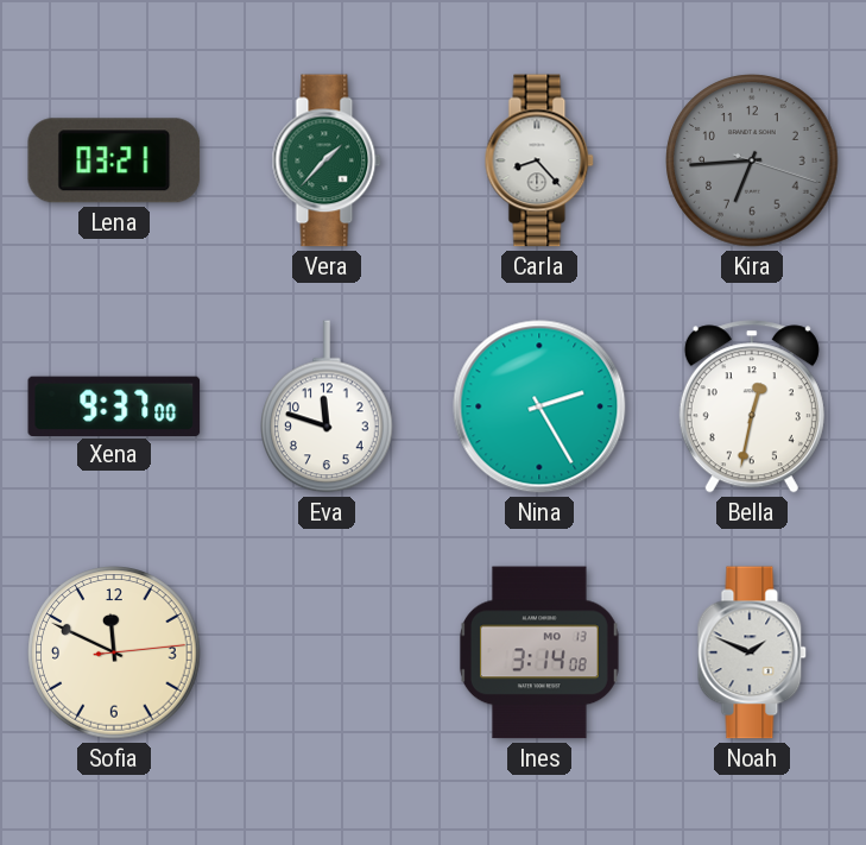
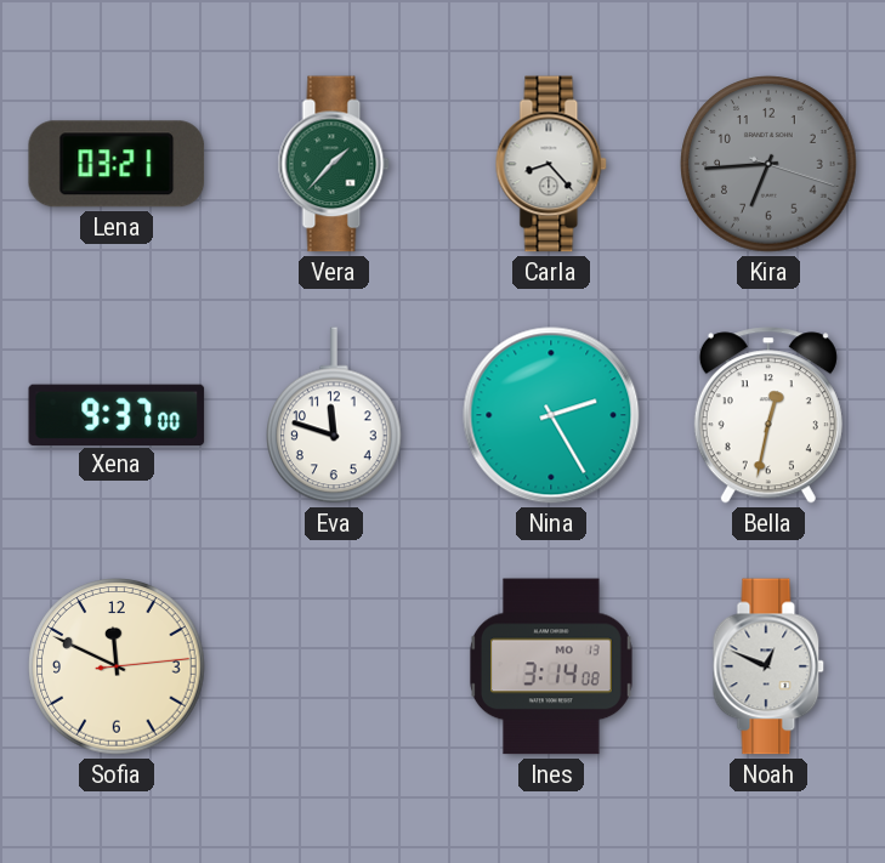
Noah: 1:49 -> 12:49 (768, 666)
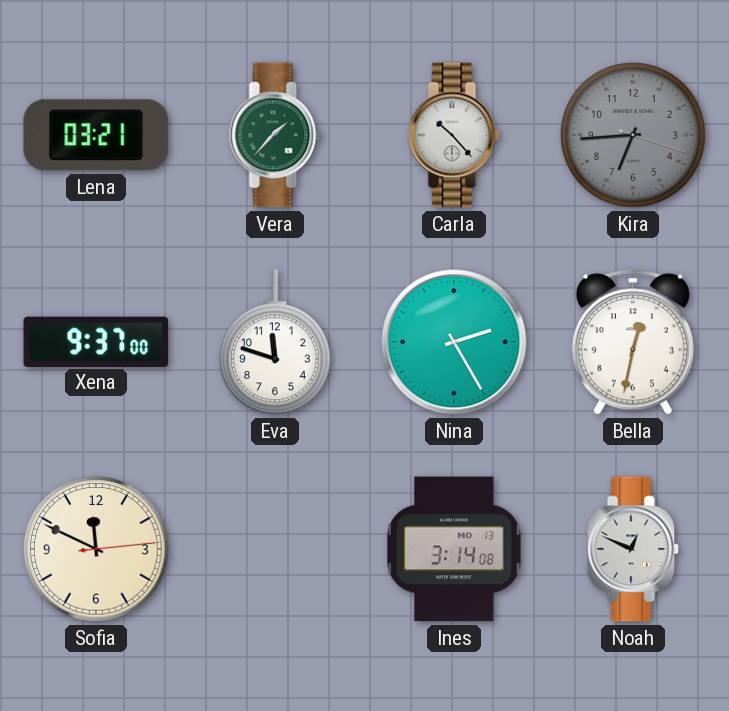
Carla: 8:23 -> 10:23 (454, 135)
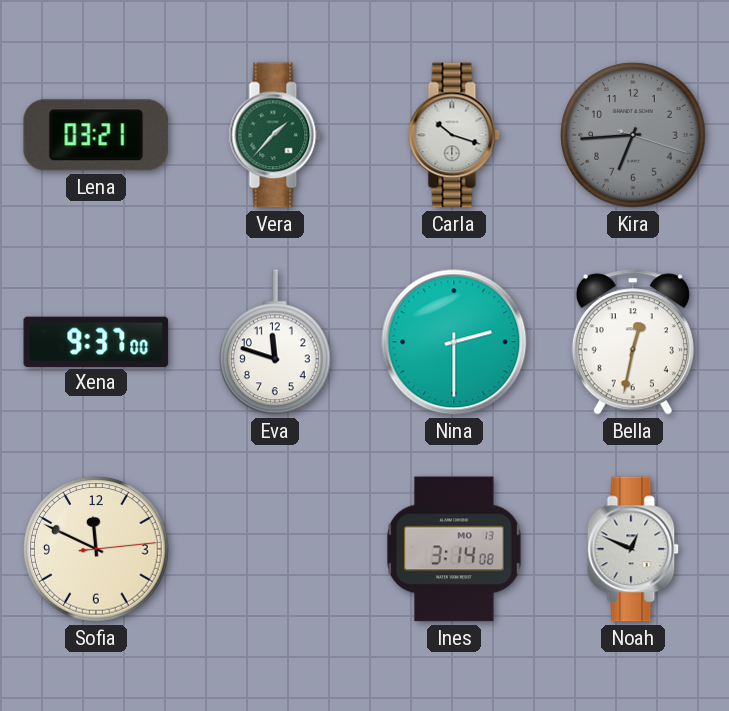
Carla: 10:23 -> 10:18 (454, 135)
Nina: 2:25 -> 2:30 (454, 342)
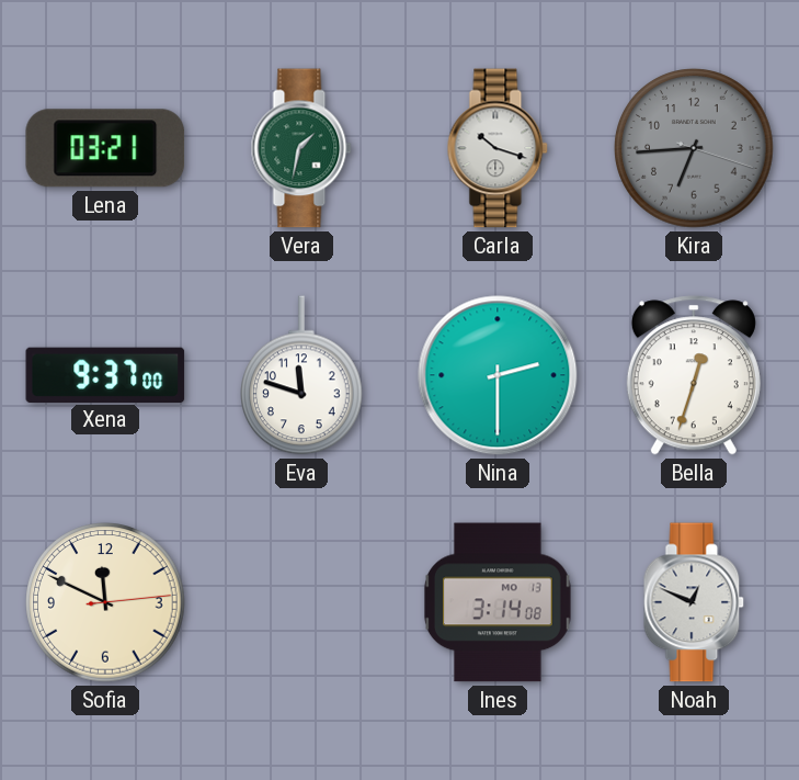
Vera: 1:37 -> 1:32 (301, 148)
Bella: 12:32 -> 12:33 (694, 375)
